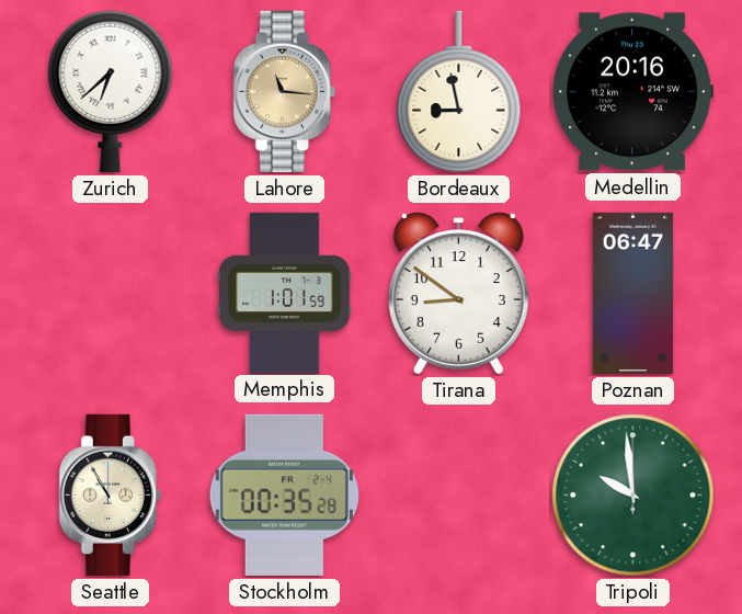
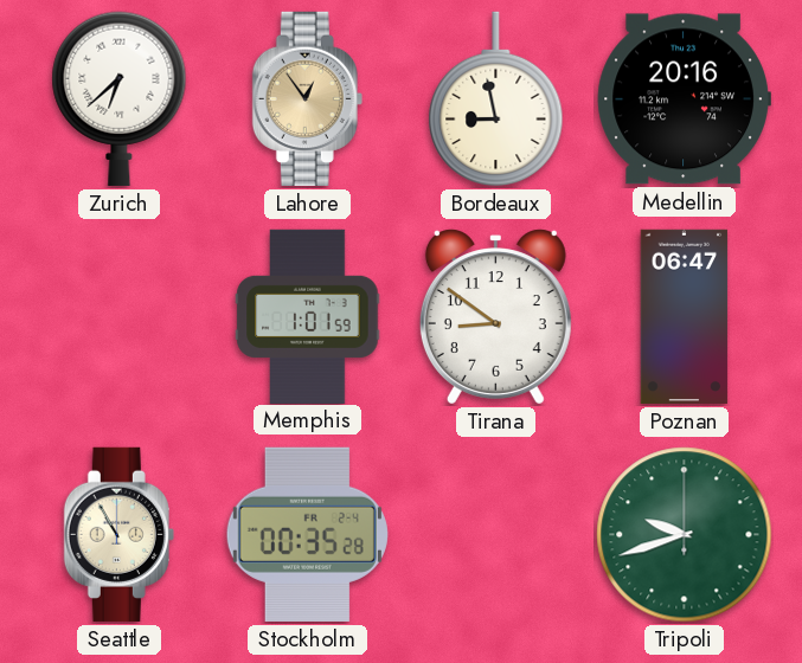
Lahore: 11:16 -> 12:54 (307, 98)
Tripoli: 9:59 -> 9:42 (685, 535)
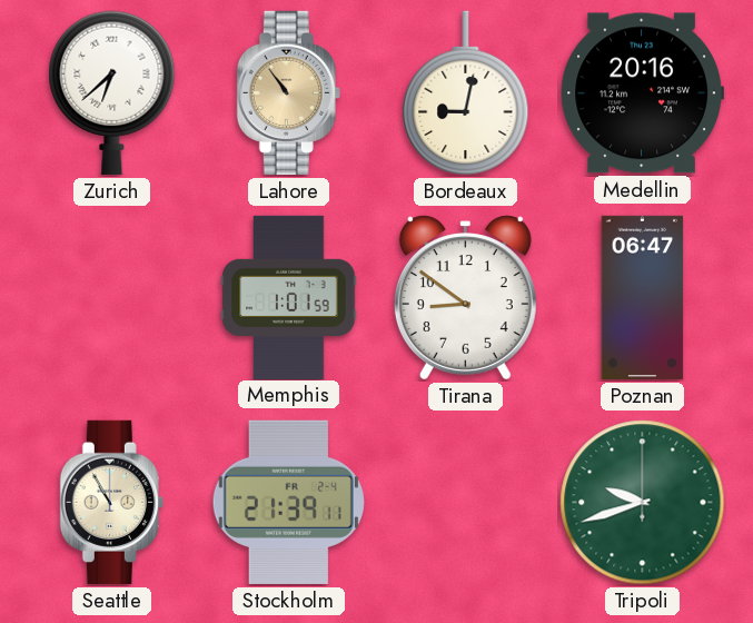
Lahore: 12:54 -> 10:54 (288, 92)
Bordeaux: 8:58 -> 9:02 (466, 93)
Stockholm: 00:35 -> 21:39 (288, 502)
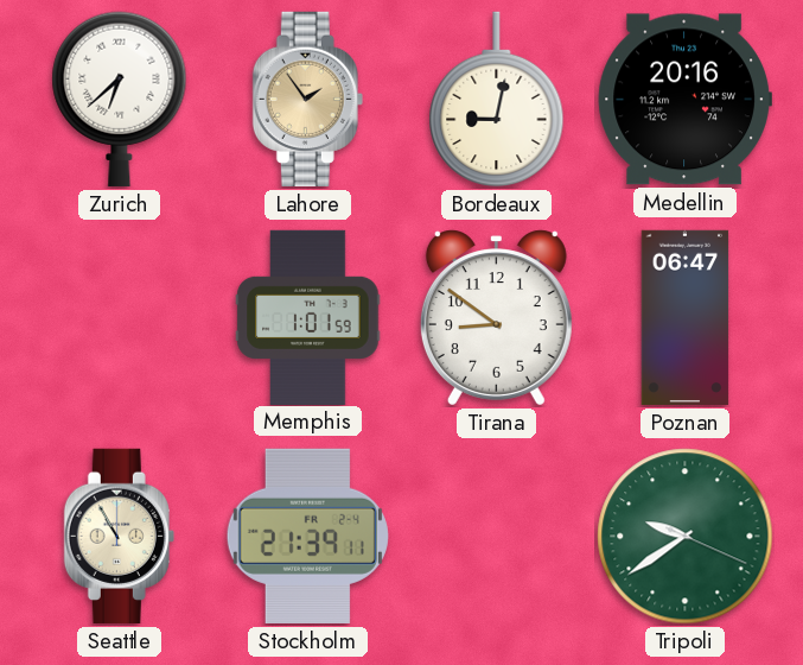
Lahore: 10:54 -> 1:54 (307, 99)
Tripoli: 9:42 -> 9:39 (686, 537)
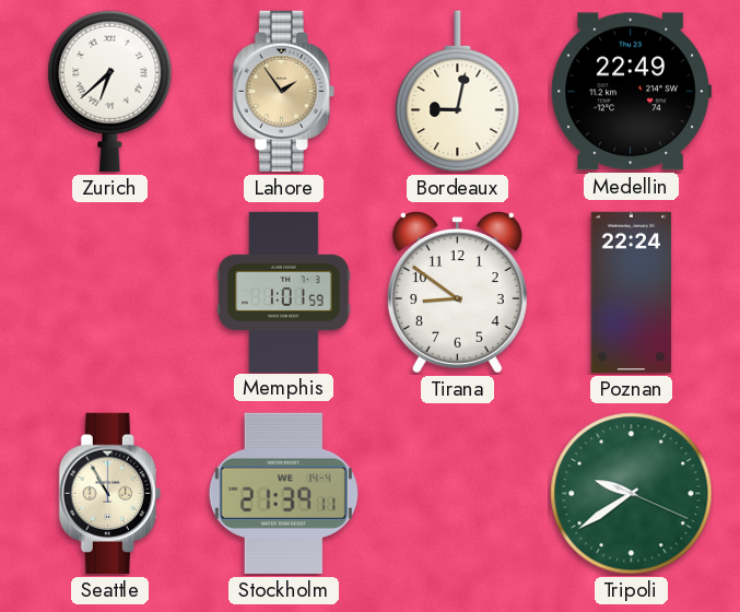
Medellin: 20:16 -> 22:49 (631, 92)
Poznan: 06:47 -> 22:24 (632, 292)
Stockholm date: FR 2-4 -> WE 14-4 (283, 493)
